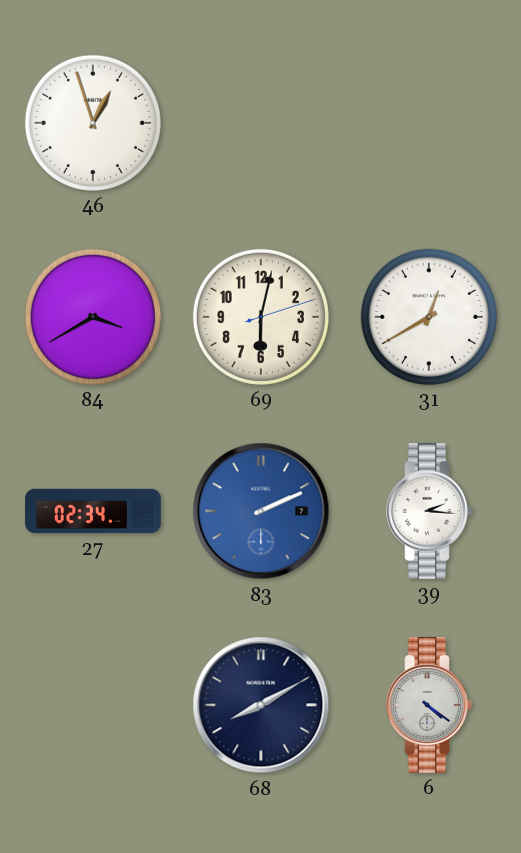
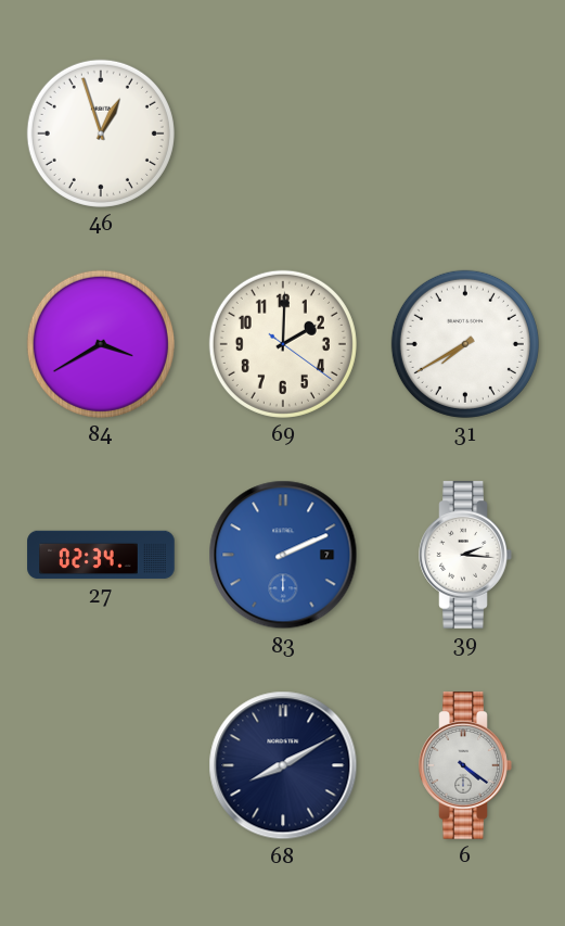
69: 6:02 -> 2:00 (283, 344)
31: 12:40 -> 7:40 (465, 344)
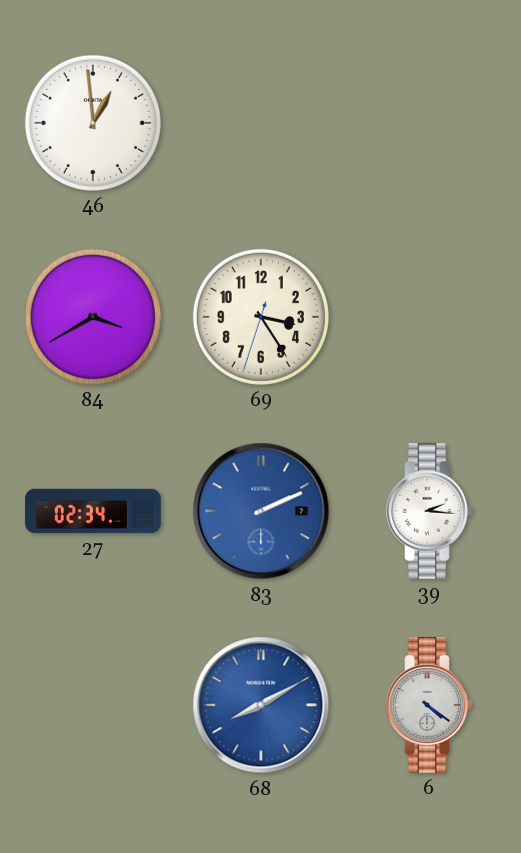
46: 12:57 -> 12:59 (93, 123)
69: 2:00 -> 3:24 (261, 317)
31: 7:40 -> none (465, 344)
68 dial: navy -> blue (261, 705)
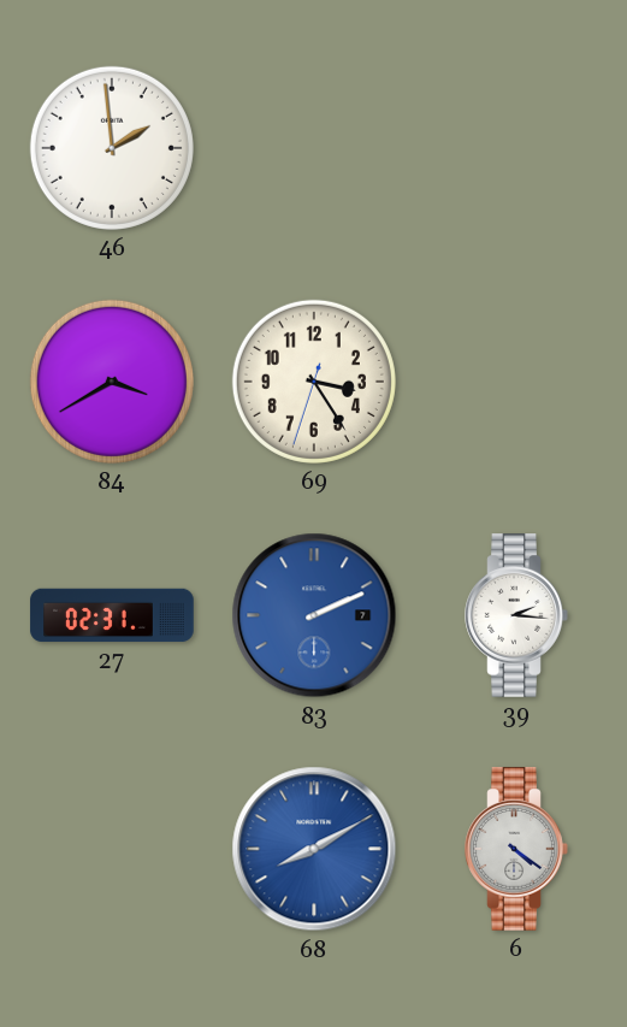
46: 12:59 -> 1:59 (112, 148)
27: 02:34 -> 02:31 (112, 615)
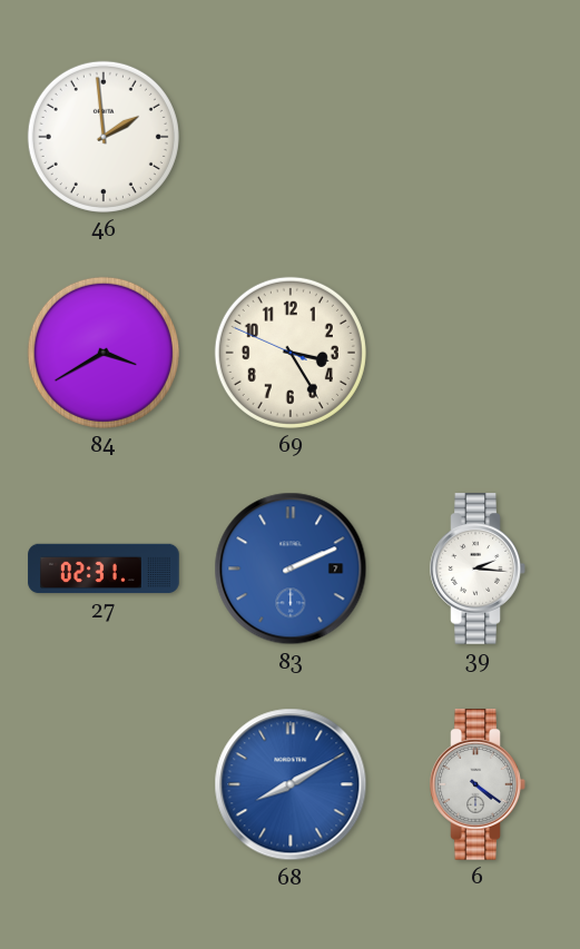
69: 3:24:33 -> 3:24:49 (291, 353)
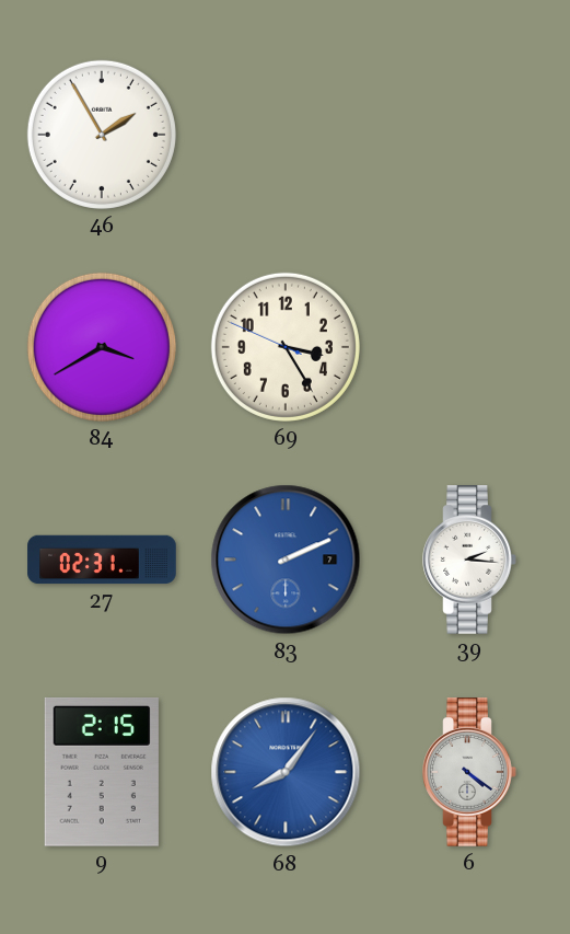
46: 1:59 -> 1:55 (102, 135)
9: none -> 2:15 (102, 772)
68: 8:10 -> 8:06 (286, 772)
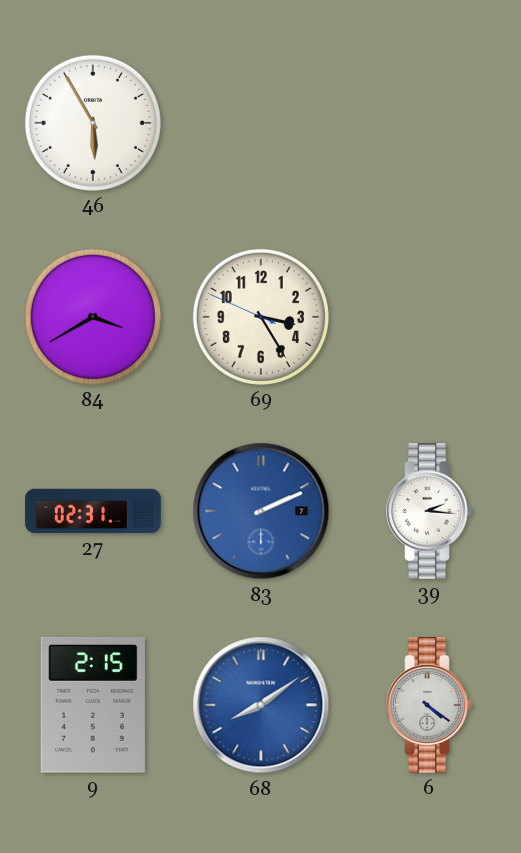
46: 1:55 -> 5:55 (93, 123)
68: 8:06 -> 8:09 (261, 705)
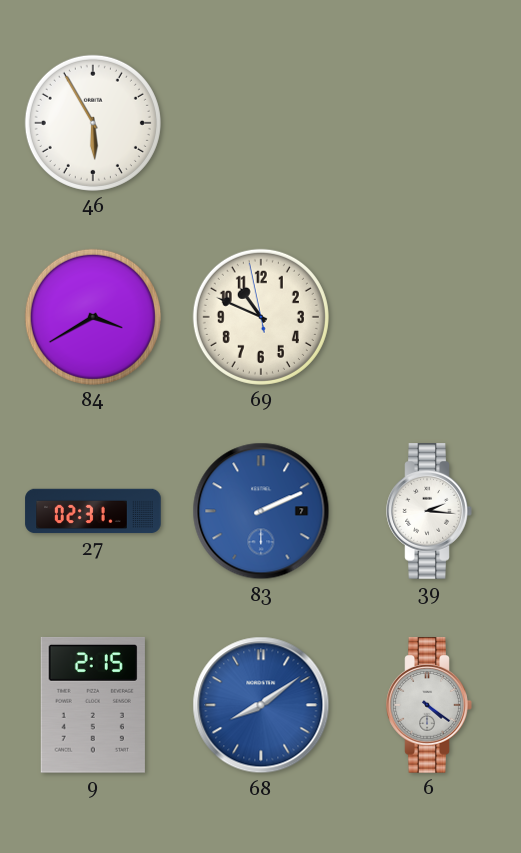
69: 3:24 -> 10:48 (261, 317)
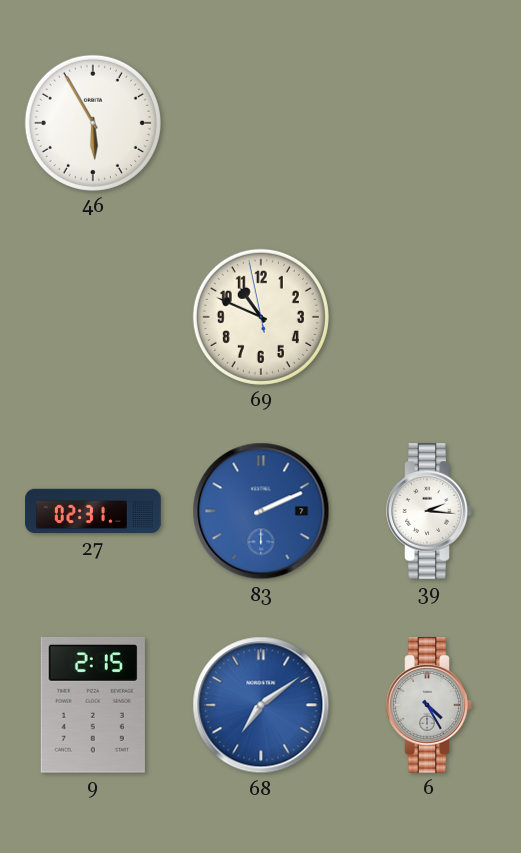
84: 3:40 -> none (93, 317)
68: 8:09 -> 7:09 (261, 705)
6: 4:21 -> 4:25 (429, 705)
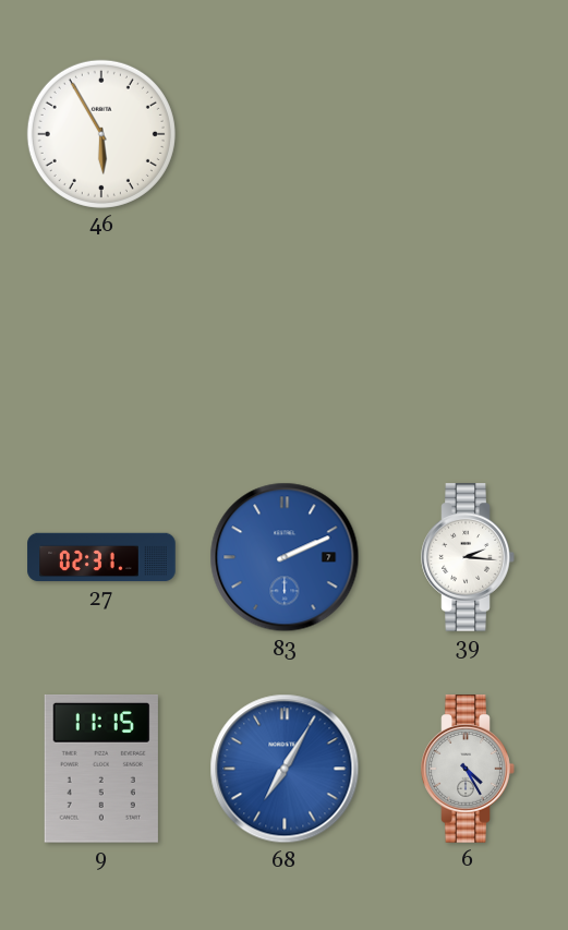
69: 10:48 -> none (261, 317)
9: 2:15 -> 11:15 (101, 769)
68: 7:09 -> 7:05 (285, 769)
